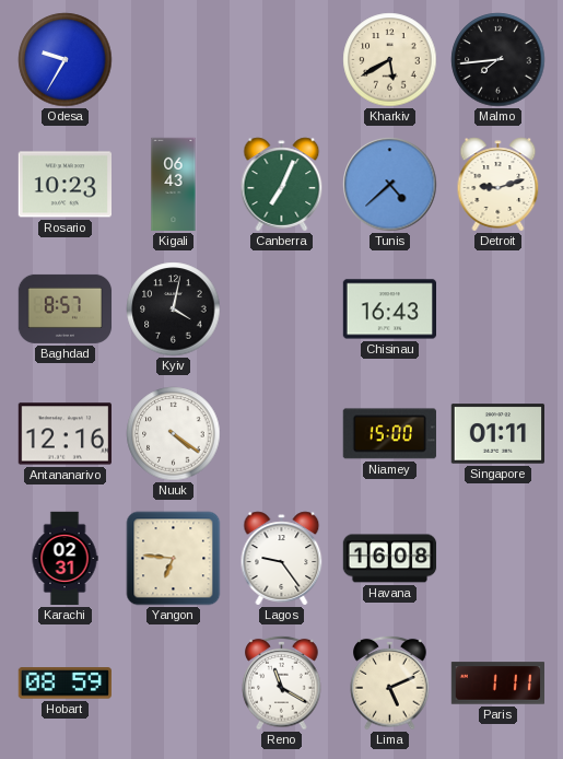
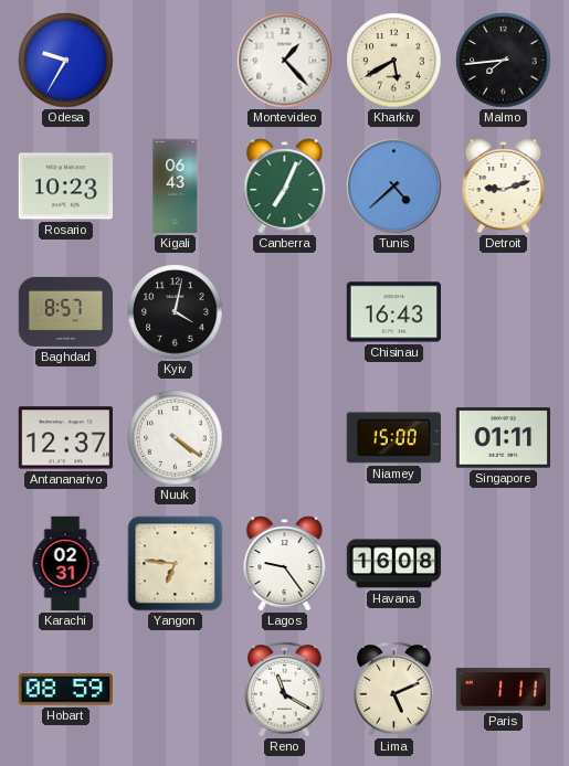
Montevideo: none -> 1:23 (285, 61)
Antananarivo: 12:16 -> 12:37 (65, 438)
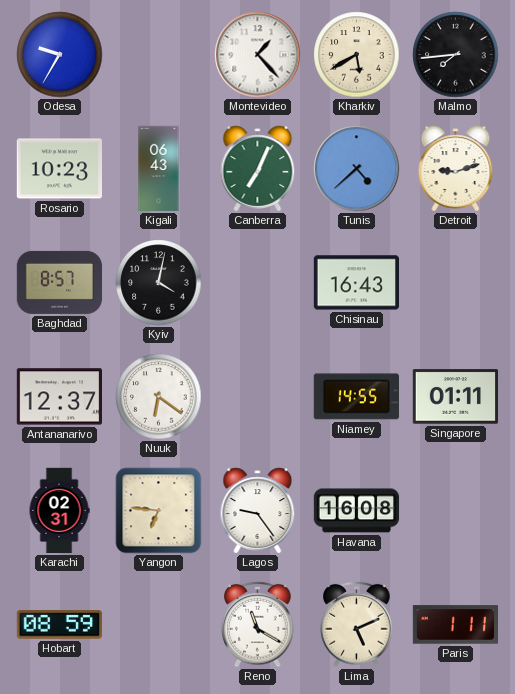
Nuuk: 4:21 -> 6:21 (159, 397)
Niamey: 15:00 -> 14:55 (356, 397)
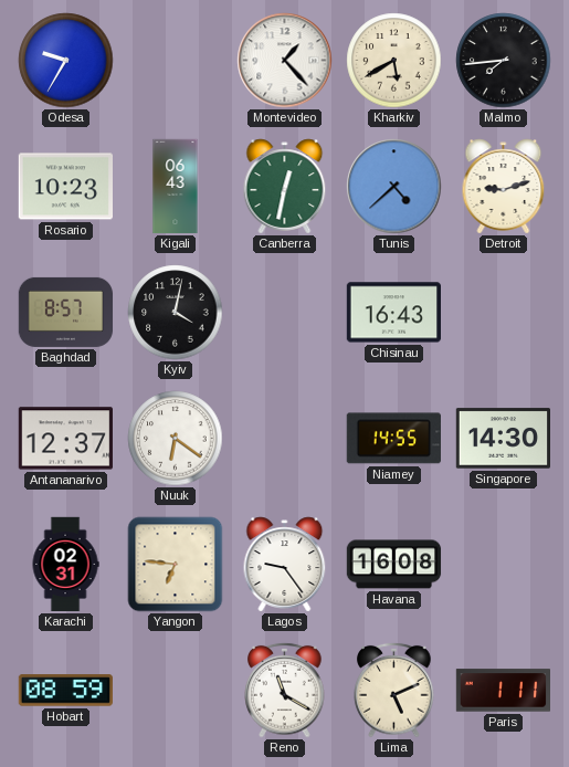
Canberra: 7:04 -> 12:32 (285, 187)
Singapore: 01:11 -> 14:30 (503, 439)
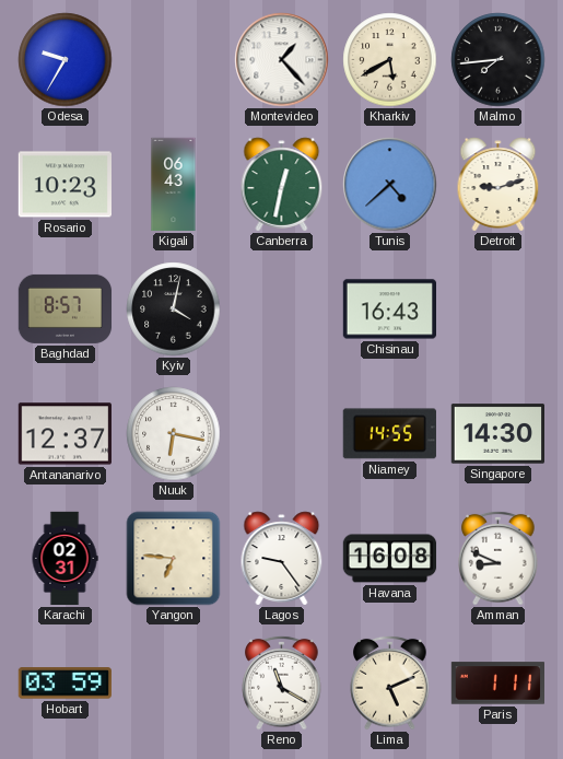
Nuuk: 6:21 -> 6:17 (174, 434)
Amman: none -> 8:49 (499, 558)
Hobart: 08:59 -> 03:59 (64, 684)
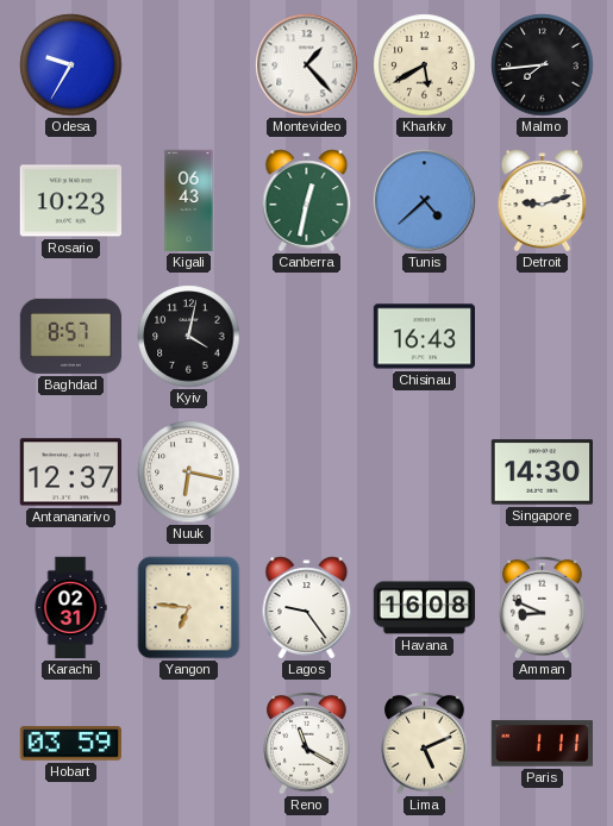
Niamey: 14:55 -> none (389, 434)
